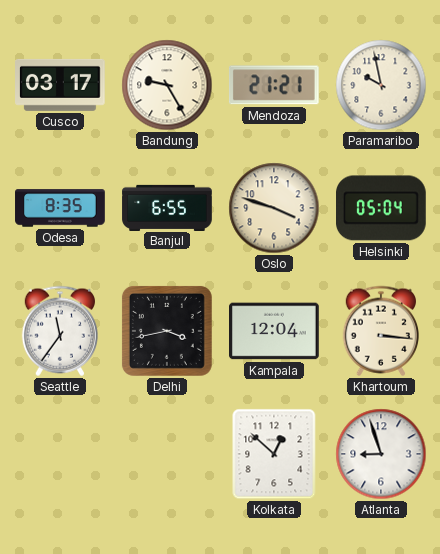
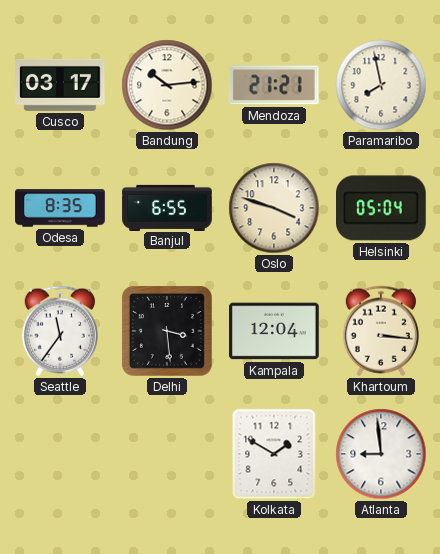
Bandung: 9:25 -> 10:14 (167, 85)
Paramaribo: 9:58 -> 7:58 (381, 85)
Delhi: 3:43 -> 3:29 (167, 331)
Kolkata: 12:52 -> 1:50 (274, 454)
Atlanta: 8:57 -> 8:59 (381, 454)
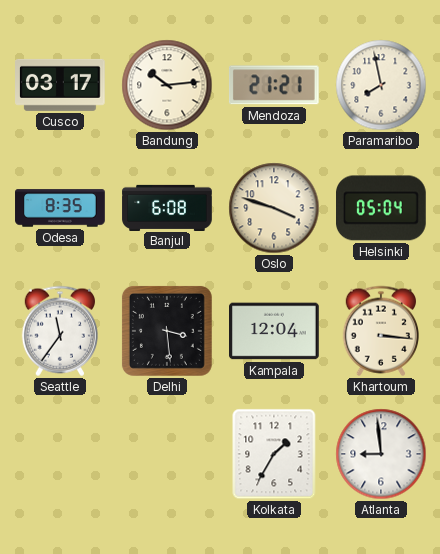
Banjul: 6:55 -> 6:08 (167, 207)
Kolkata: 1:50 -> 1:35 (274, 454)
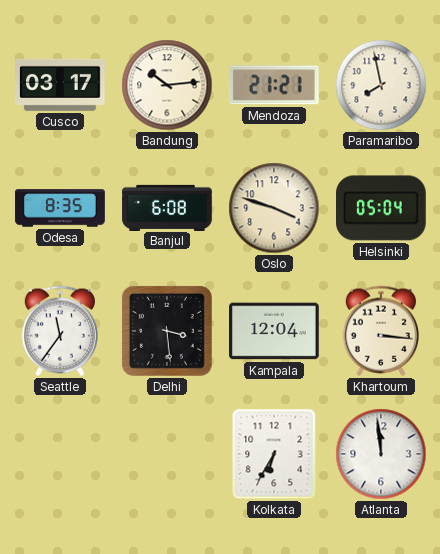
Kolkata: 1:35 -> 6:35 (274, 454)
Atlanta: 8:59 -> 11:59 (381, 454)
